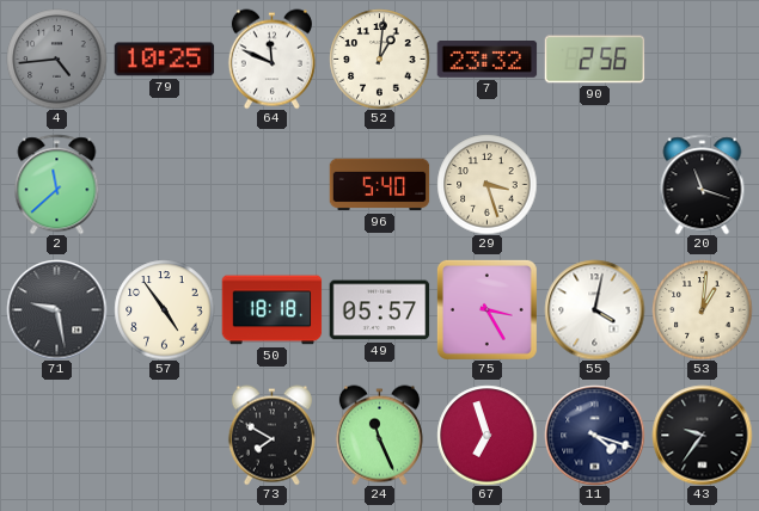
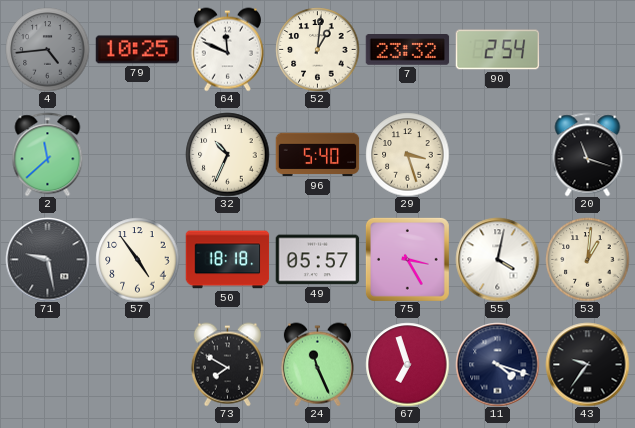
90: 2:56 -> 2:54 (497, 50)
32: none -> 10:34 (227, 154)
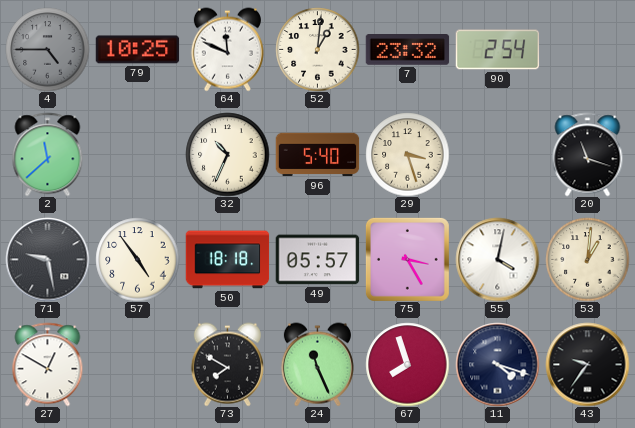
4: 4:44 -> 4:45 (47, 49)
27: none -> 12:50 (48, 364)
67: 6:57 -> 7:57 (407, 364)
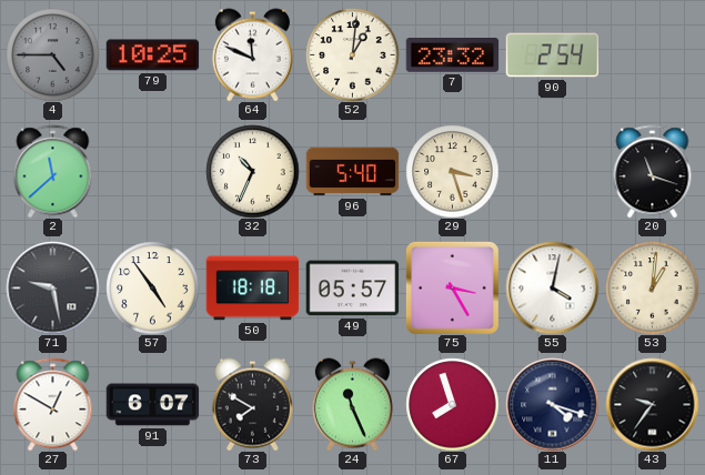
91: none -> 6:07 (152, 405)
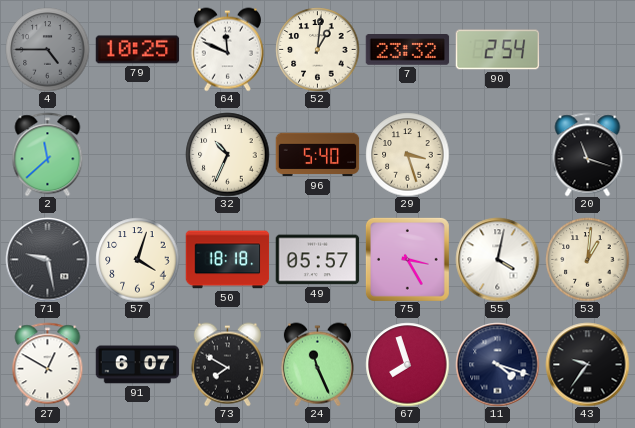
57: 4:54 -> 4:03 (137, 259)
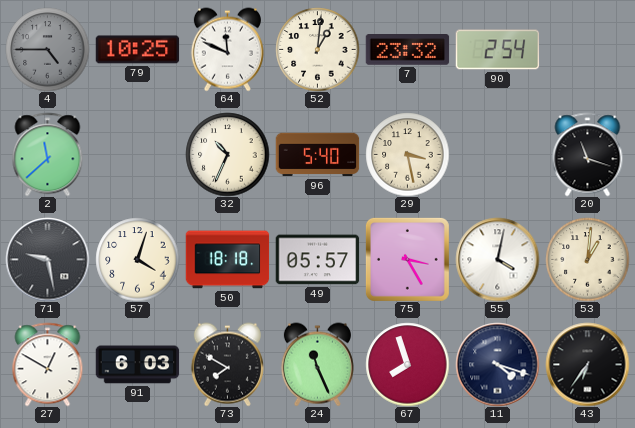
29: 3:27 -> 3:28 (407, 154)
91: 6:07 -> 6:03 (137, 365)
43: 9:36 -> 6:36 (587, 364)
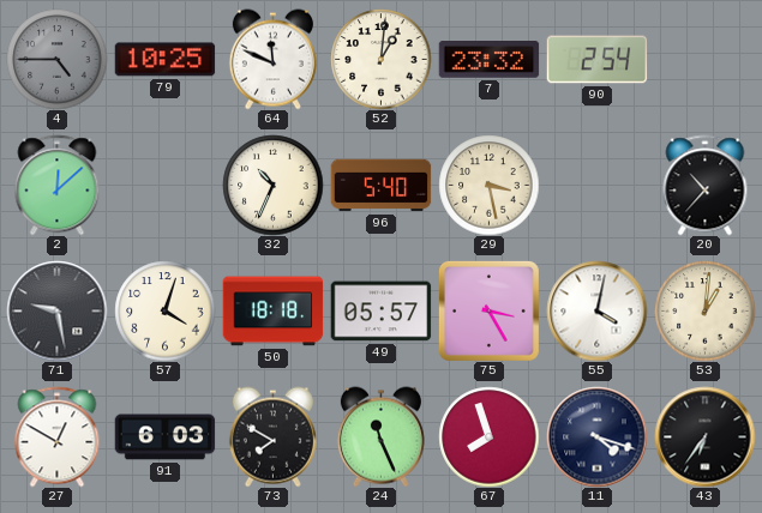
2: 11:38 -> 12:08 (58, 185)
20: 11:18 -> 10:37 (706, 185)
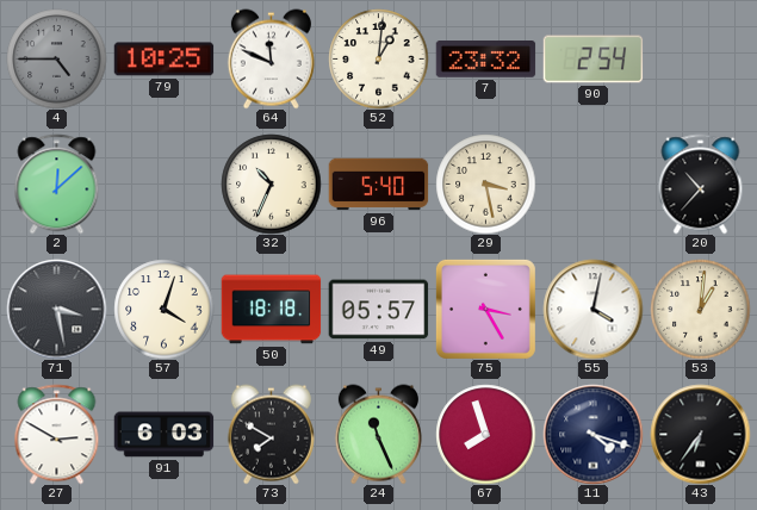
71: 9:28 -> 3:28 (56, 309)
27: 12:50 -> 2:50 (57, 434)
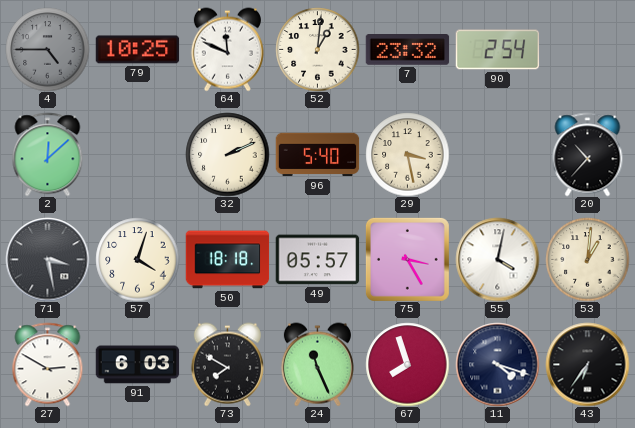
32: 10:34 -> 2:11 (227, 154)
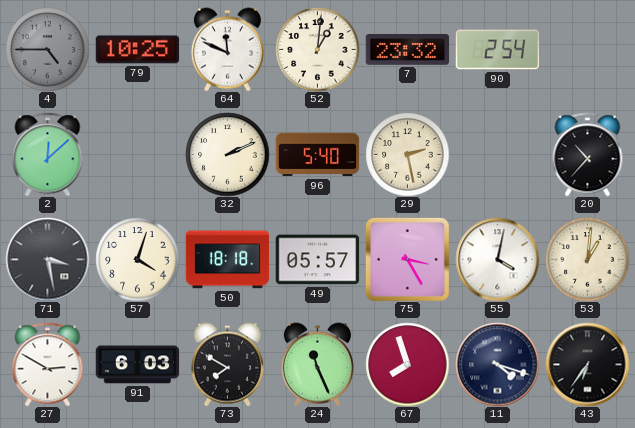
29: 3:28 -> 2:28 (407, 154)
